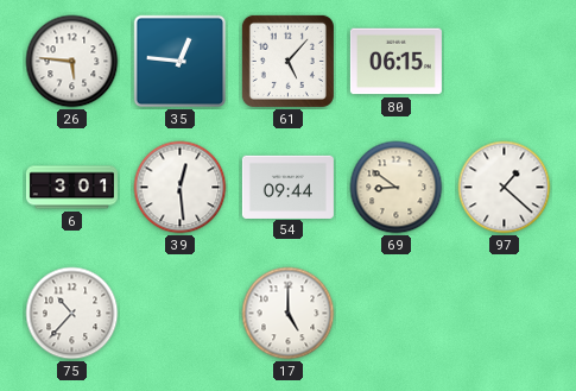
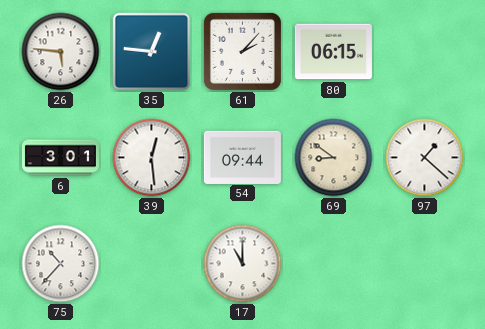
61: 5:07 -> 2:07 (242, 51)
17: 5:00 -> 11:00 (243, 264)
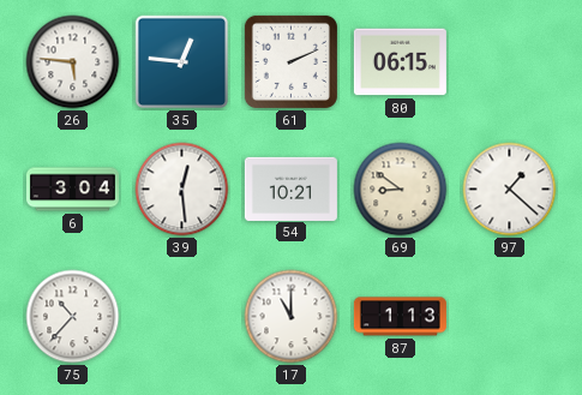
61: 2:07 -> 2:11 (290, 61)
6: 3:01 -> 3:04 (72, 190)
54: 09:44 -> 10:21 (290, 188)
87: none -> 1:13 (400, 317)
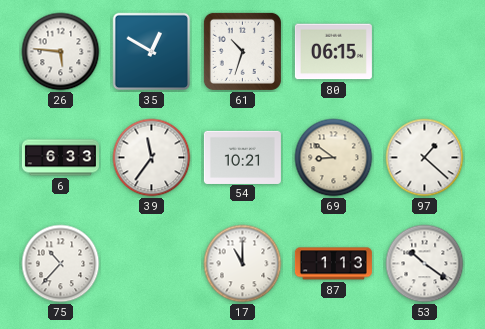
35: 12:46 -> 12:50 (152, 52)
61: 2:11 -> 10:33 (242, 51)
6: 3:04 -> 6:33 (60, 158)
39: 12:29 -> 11:36 (152, 158)
53: none -> 10:21 (425, 264)
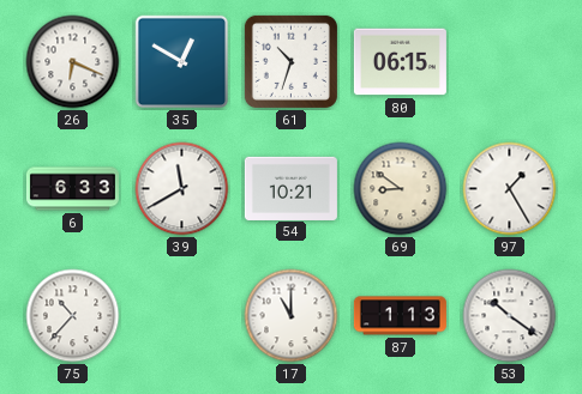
26: 5:46 -> 6:19 (73, 62)
39: 11:36 -> 11:40 (182, 189)
97: 1:22 -> 1:25 (510, 189)
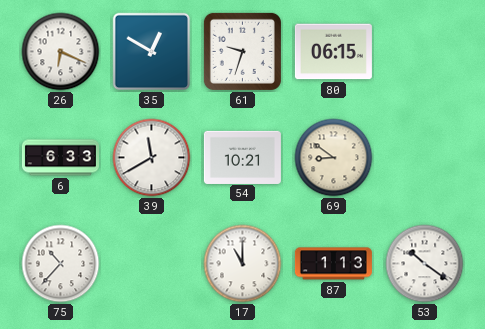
61: 10:33 -> 9:33 (242, 51)
97: 1:25 -> none (510, 189)
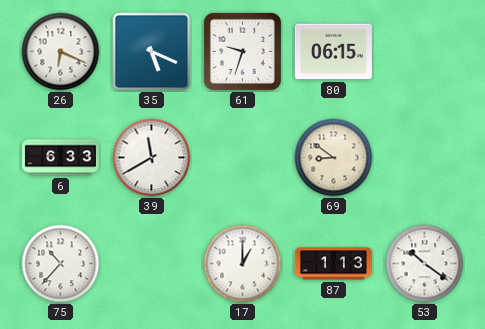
35: 12:50 -> 5:19 (152, 52)
54: 10:21 -> none (242, 157)
17: 11:00 -> 1:00 (243, 264)
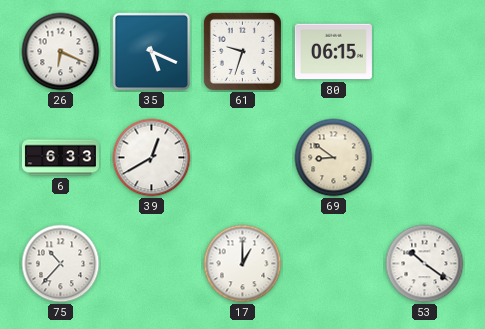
39: 11:40 -> 12:40 (152, 158)
87: 1:13 -> none (333, 264)
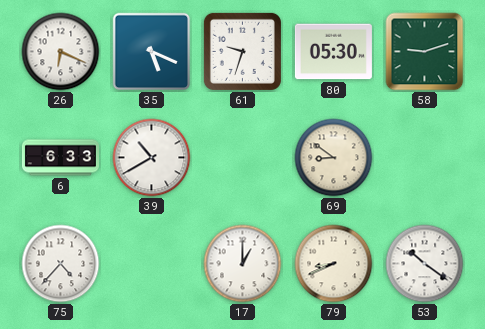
80: 06:15 -> 05:30 (333, 52)
58: none -> 9:12 (425, 52)
39: 12:40 -> 10:40 (152, 158)
75: 10:37 -> 4:37 (61, 264)
79: none -> 8:41 (334, 264)
